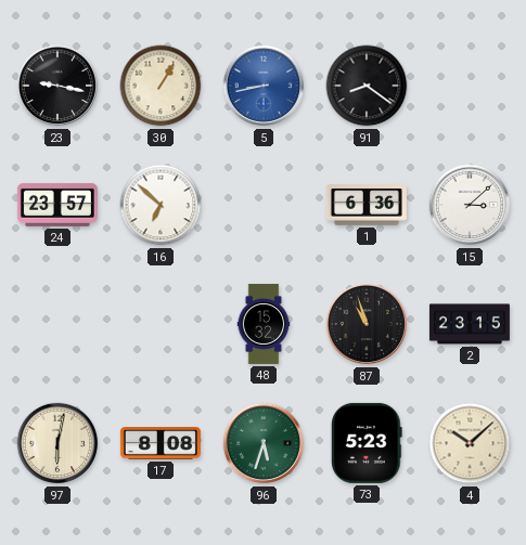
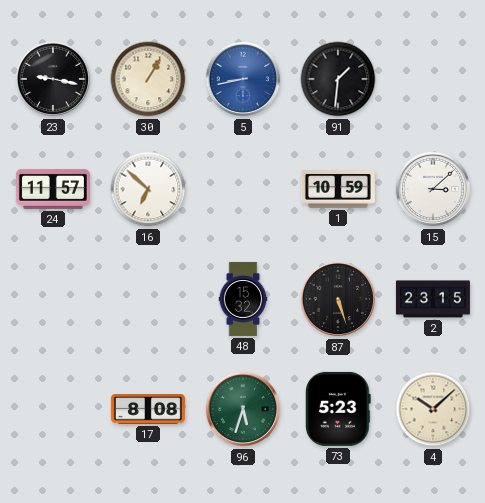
91: 8:21 -> 1:31 (338, 79)
24: 23:57 -> 11:57 (53, 189)
1: 6:36 -> 10:59 (338, 189)
87: 10:57 -> 5:27 (338, 299)
97: 6:02 -> none (57, 443)
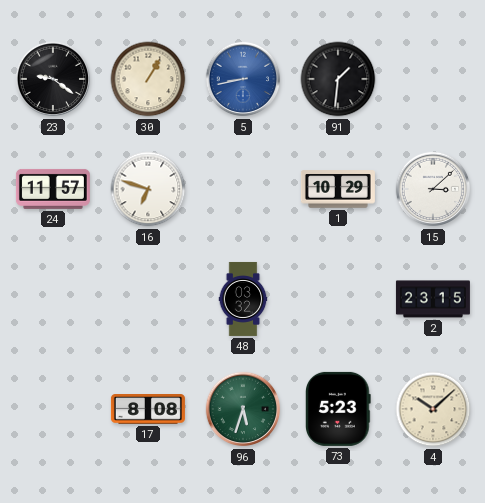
23: 9:17 -> 9:21 (53, 79)
16: 6:52 -> 6:48 (148, 189)
1: 10:59 -> 10:29 (338, 189)
48: 15:32 -> 03:32 (243, 299)
87: 5:27 -> none (338, 299)
